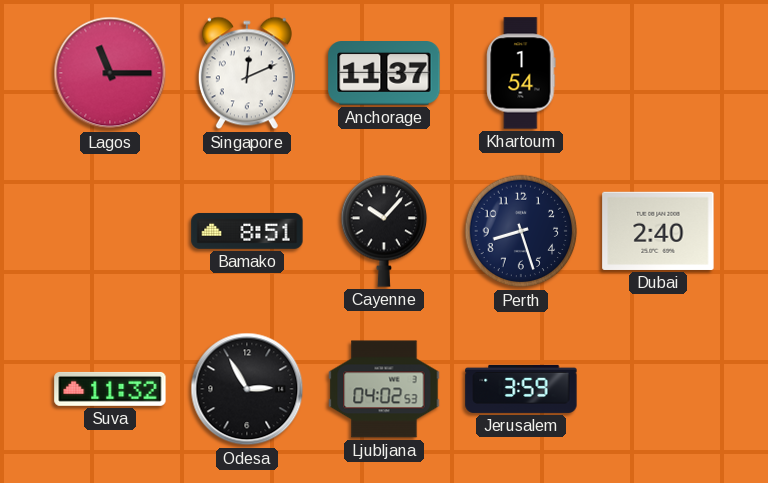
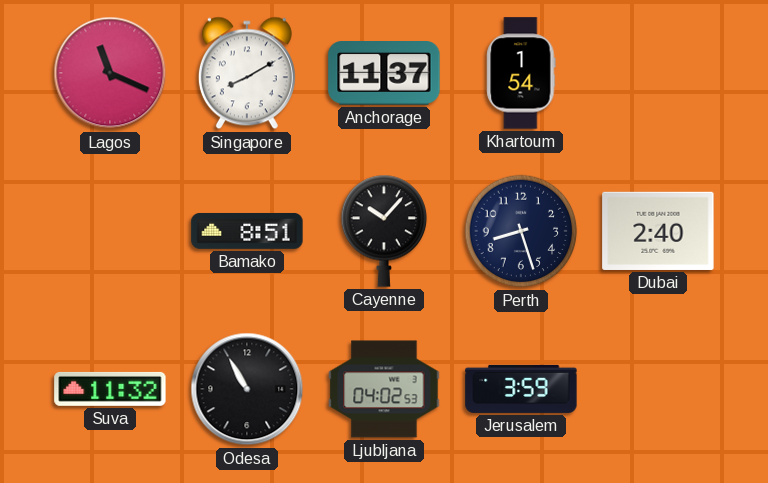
Lagos: 11:15 -> 11:19 (110, 73)
Singapore: 12:11 -> 8:10 (247, 73)
Odesa: 2:55 -> 10:55 (247, 389)
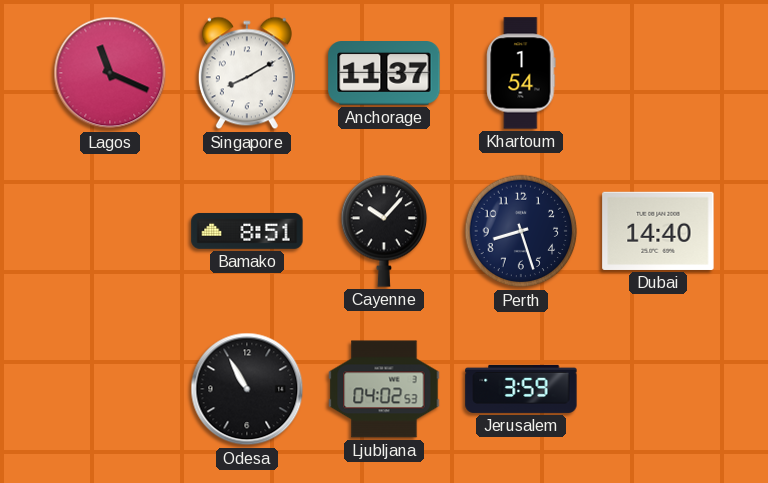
Dubai: 2:40 -> 14:40 (658, 231)
Suva: 11:32 -> none (110, 389)
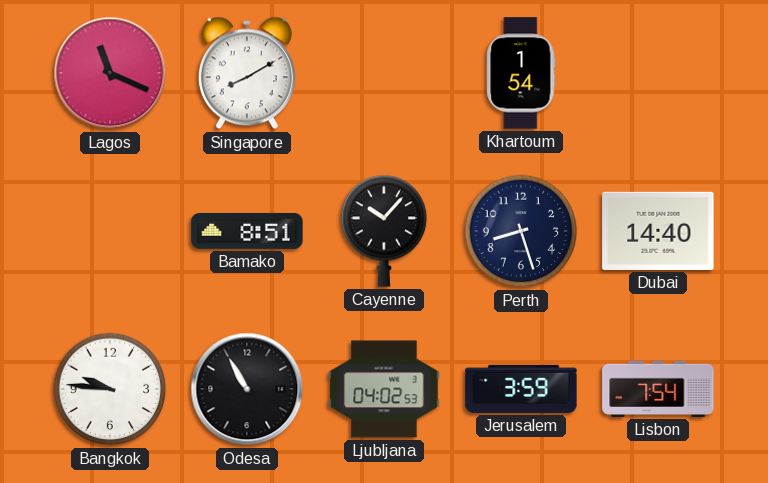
Anchorage: 11:37 -> none (384, 74)
Bangkok: none -> 9:46 (110, 389)
Lisbon: none -> 7:54 (658, 389)
